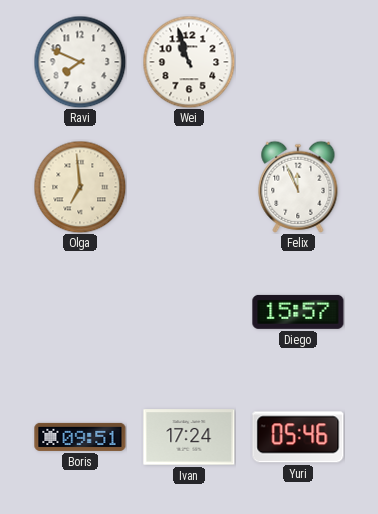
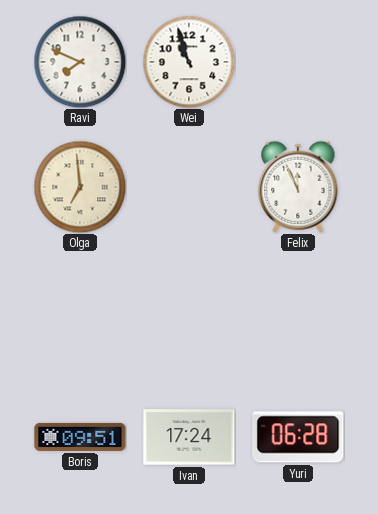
Diego: 15:57 -> none (298, 312)
Yuri: 05:46 -> 06:28 (298, 437)
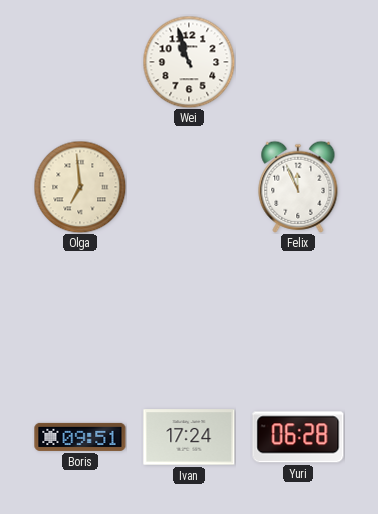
Ravi: 7:49 -> none (80, 62)
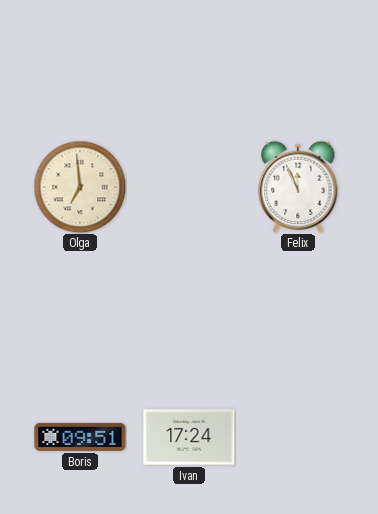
Wei: 10:57 -> none (189, 62)
Yuri: 06:28 -> none (298, 437)
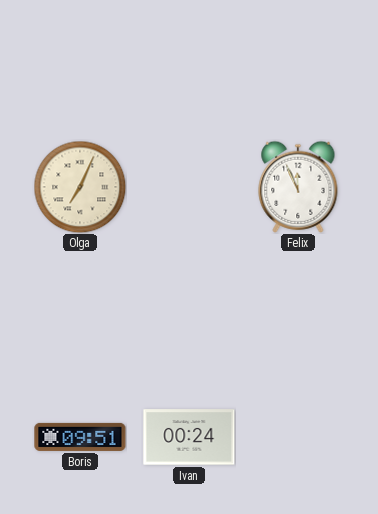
Olga: 6:59 -> 7:04 (80, 187)
Ivan: 17:24 -> 00:24 (189, 437)
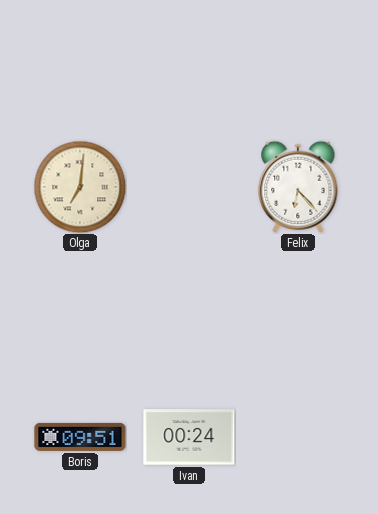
Olga: 7:04 -> 7:01 (80, 187)
Felix: 11:56 -> 6:23 (298, 187)
